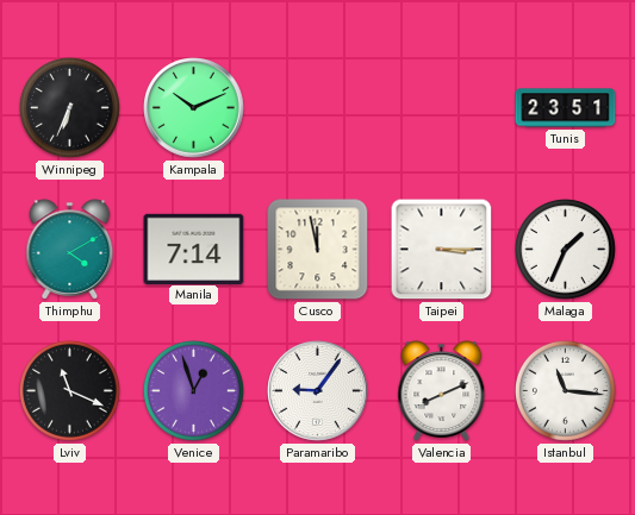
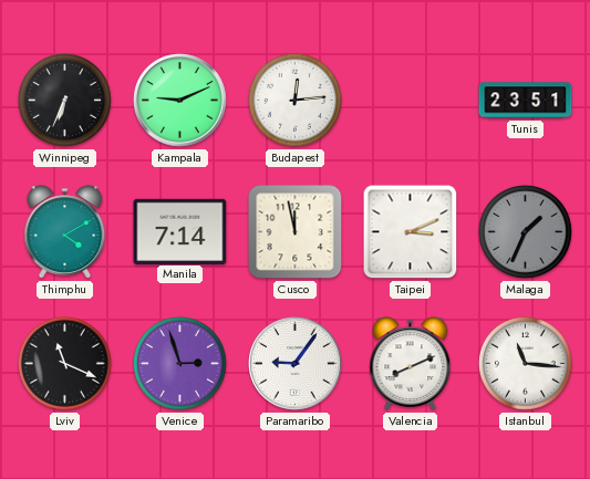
Kampala: 10:11 -> 9:11 (180, 101)
Budapest: none -> 12:14 (294, 100)
Taipei: 3:15 -> 3:11 (411, 232)
Malaga dial: white -> grey (525, 231)
Venice: 12:57 -> 2:57 (179, 363)
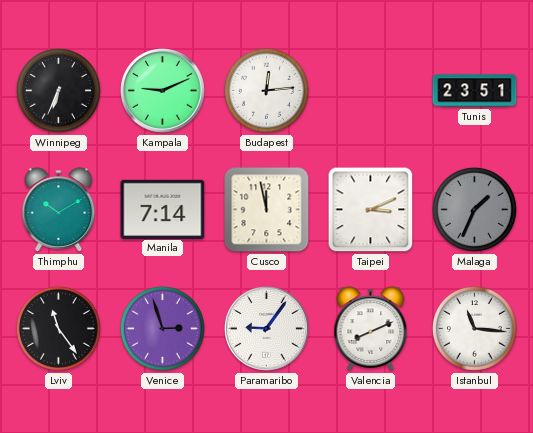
Thimphu: 4:10 -> 10:10 (59, 210)
Lviv: 11:19 -> 11:24 (58, 328)
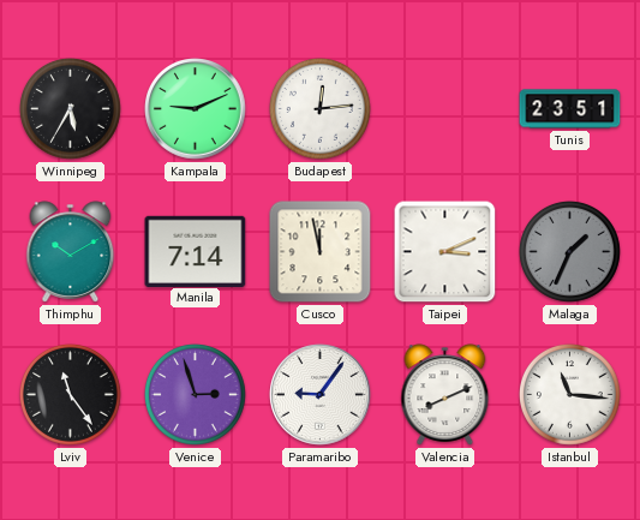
Winnipeg: 6:34 -> 5:35 (70, 108)
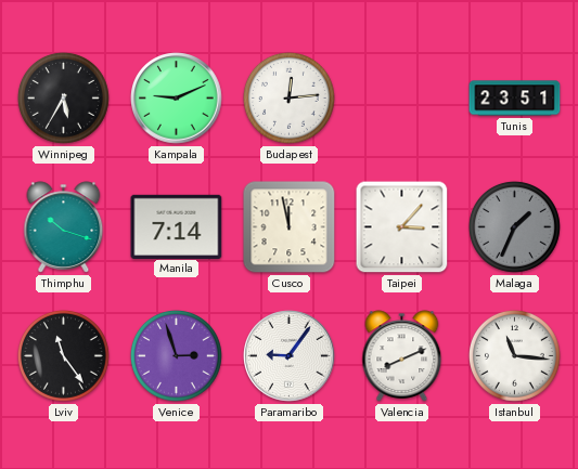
Thimphu: 10:10 -> 10:18 (64, 227)
Taipei: 3:11 -> 3:07 (402, 227)
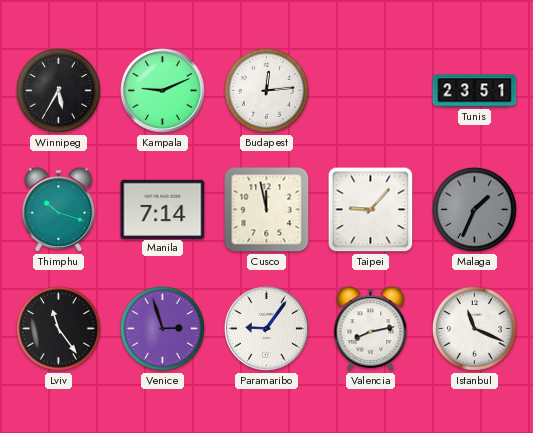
Taipei: 3:07 -> 9:07 (371, 210)
Valencia: 8:11 -> 8:13 (371, 329)
Istanbul: 11:16 -> 11:19 (474, 328)
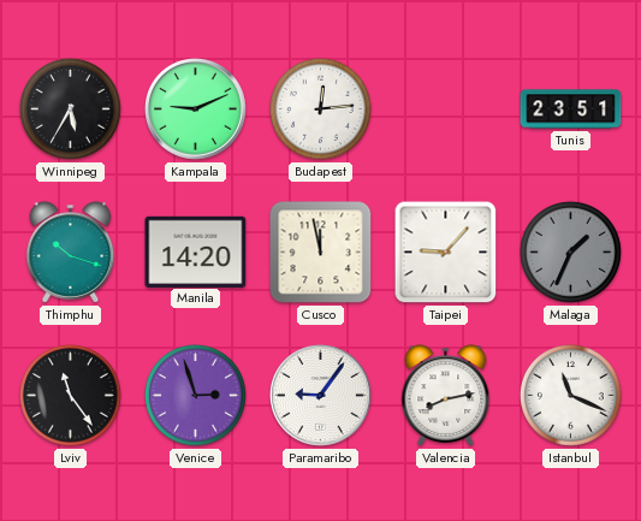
Manila: 7:14 -> 14:20 (196, 251)
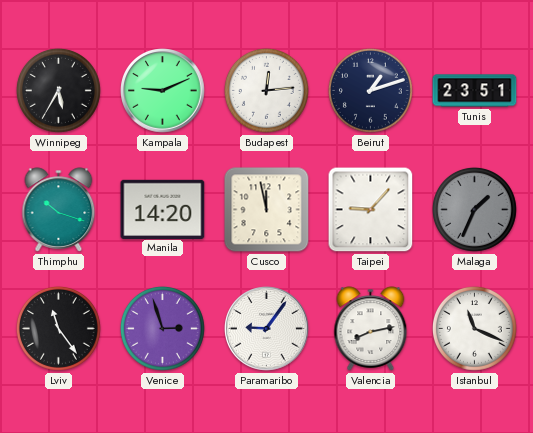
Beirut: none -> 1:12 (370, 90)
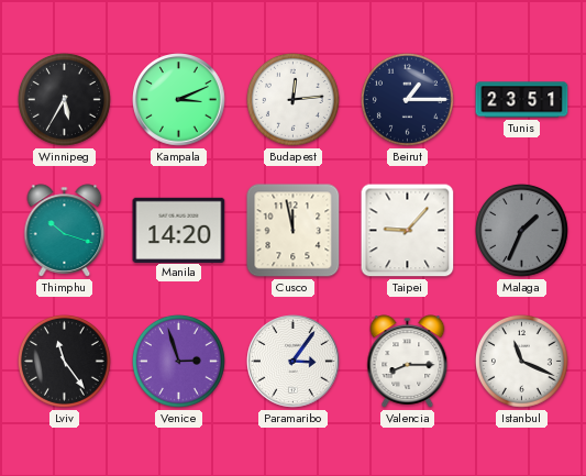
Kampala: 9:11 -> 3:11 (179, 100)
Beirut: 1:12 -> 1:15 (407, 99)
Paramaribo: 9:06 -> 3:06 (294, 362)
Valencia: 8:13 -> 8:15 (408, 362)
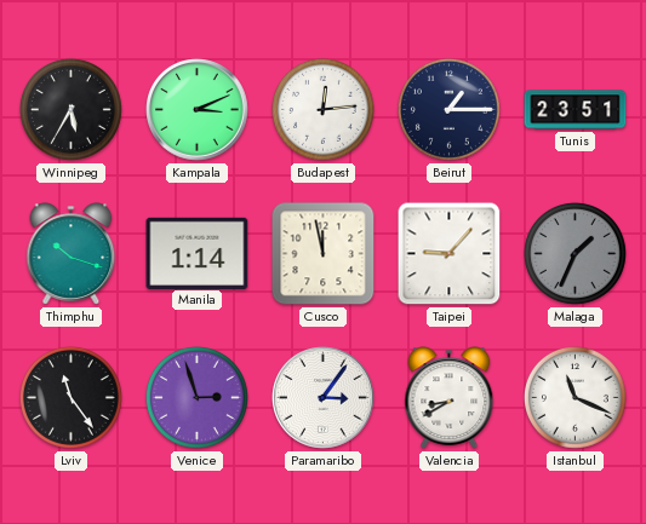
Manila: 14:20 -> 1:14 (198, 253)
Valencia: 8:15 -> 8:40 (450, 398)
